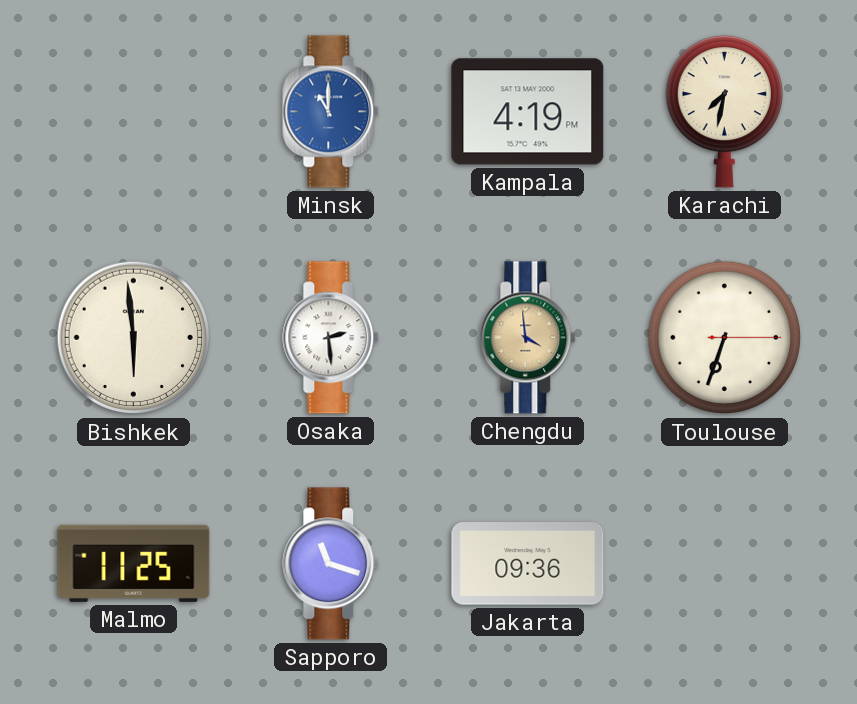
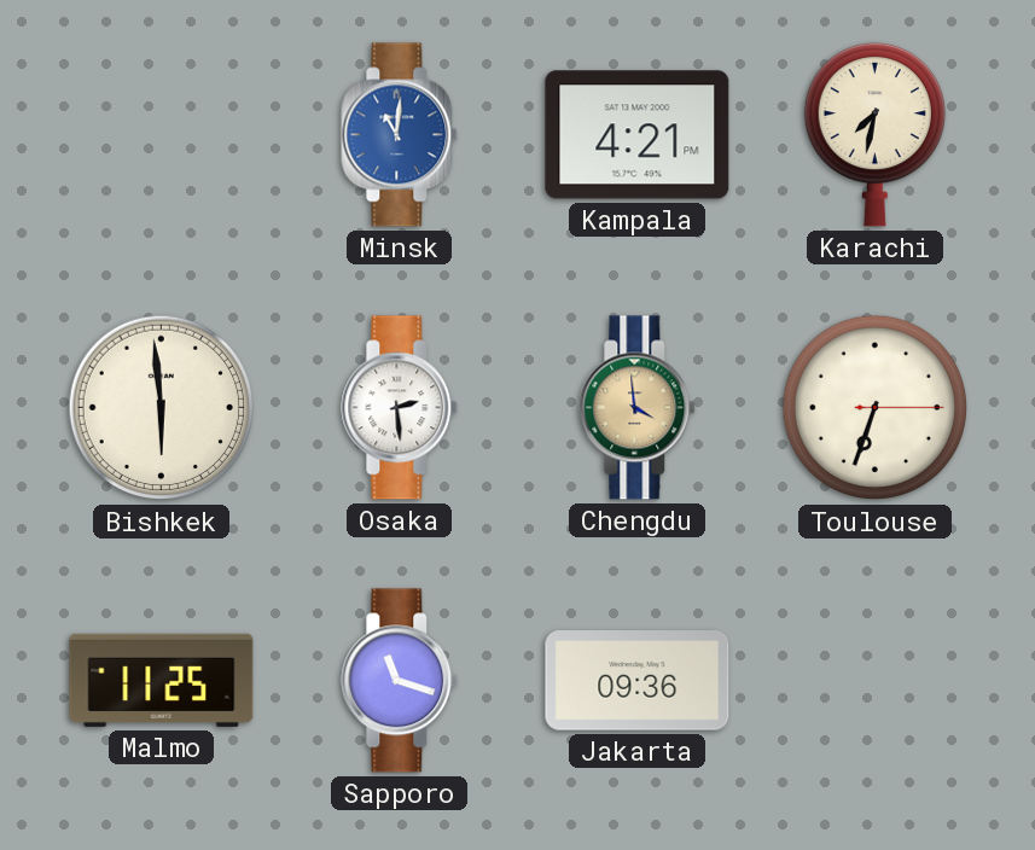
Minsk: 11:00 -> 11:01 (400, 135)
Kampala: 4:19 -> 4:21 (638, 135)
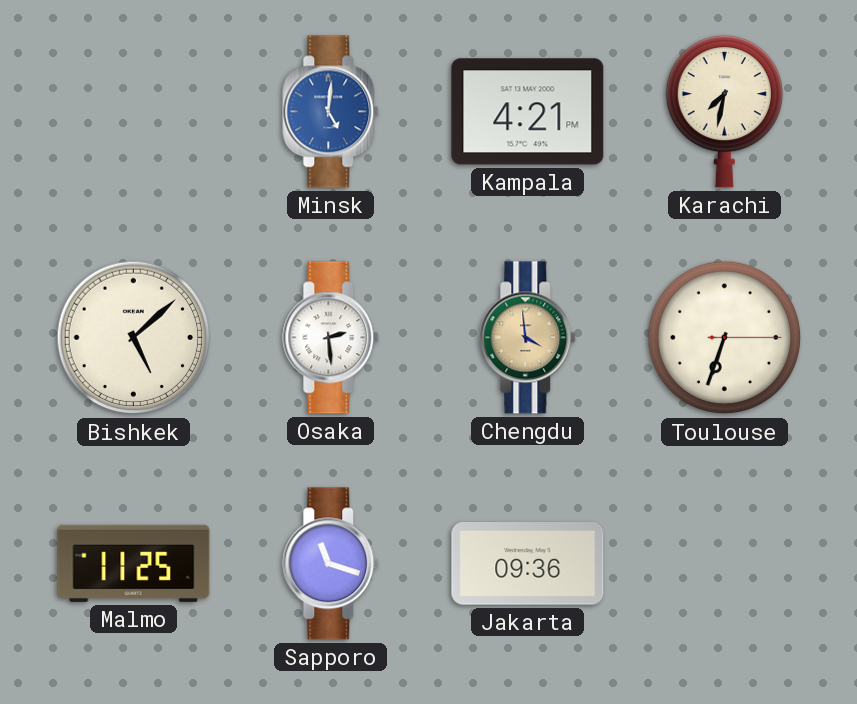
Minsk: 11:01 -> 5:01 (331, 112)
Bishkek: 5:59 -> 5:08 (134, 338)
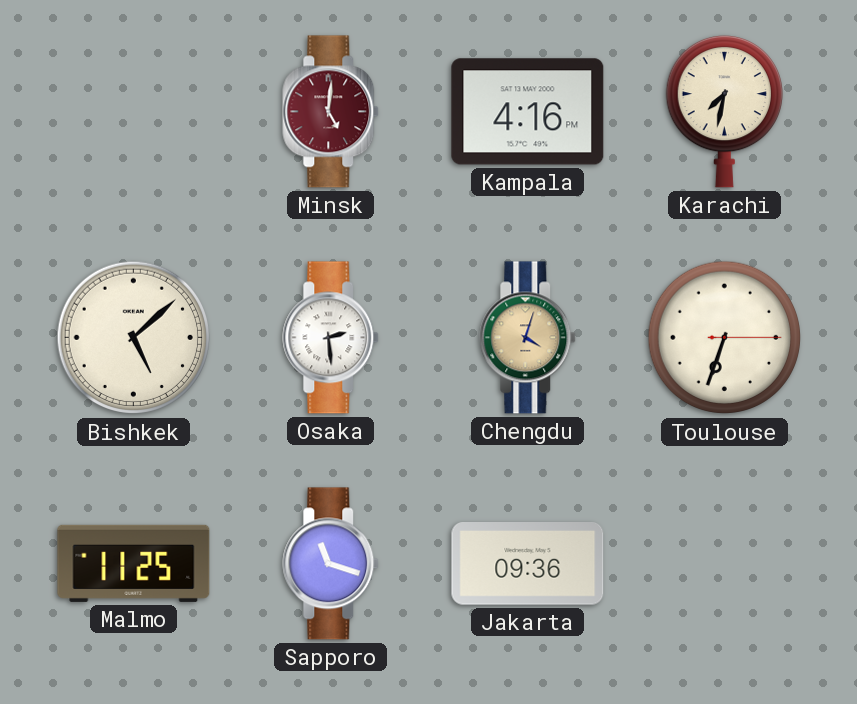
Minsk dial: blue -> burgundy (331, 112)
Kampala: 4:21 -> 4:16 (528, 112)
Chengdu: 3:59 -> 4:03 (528, 338)
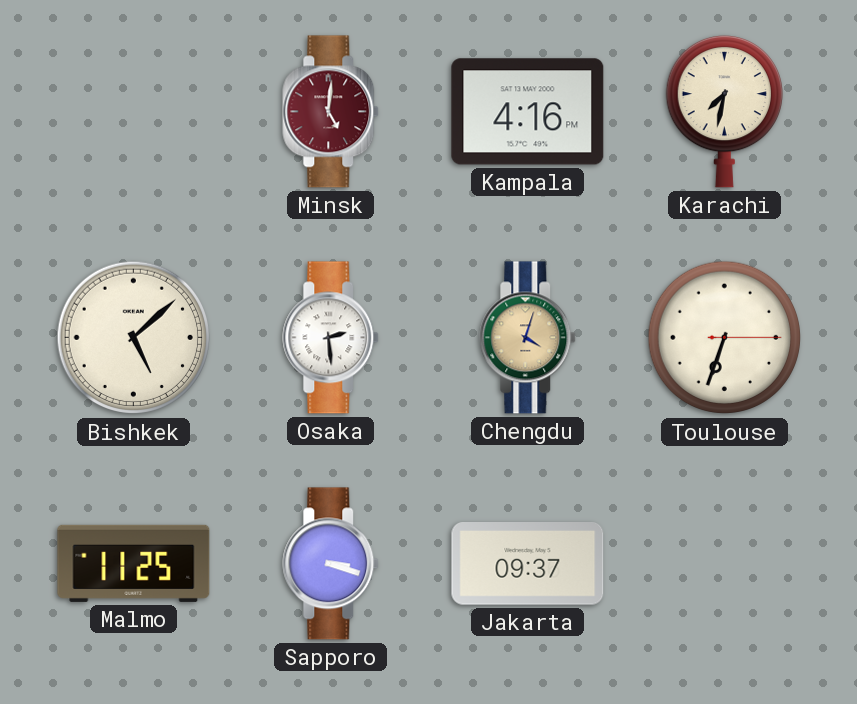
Sapporo: 11:18 -> 3:18 (331, 564)
Jakarta: 09:36 -> 09:37 (528, 564)
